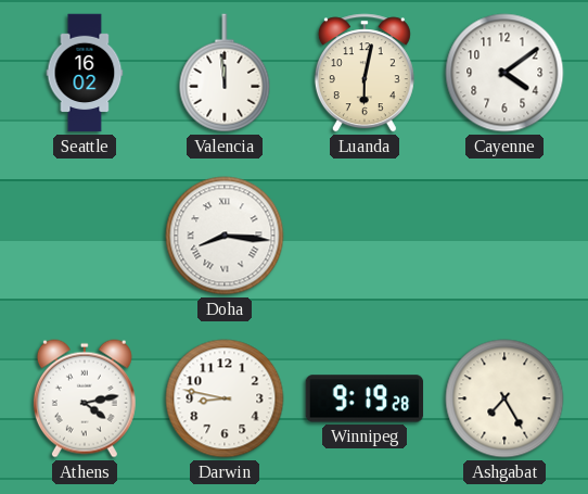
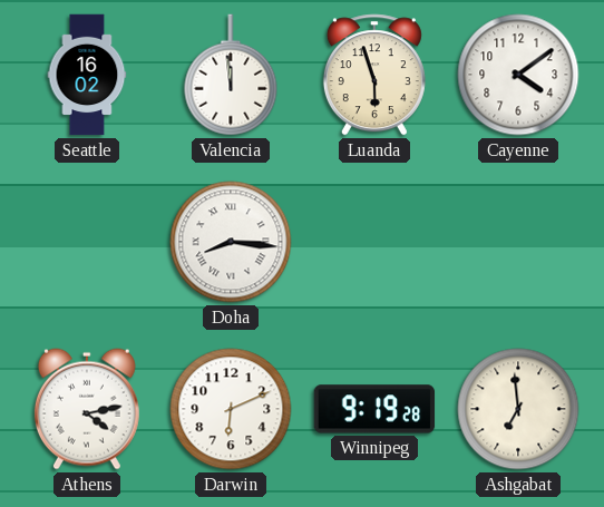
Luanda: 6:02 -> 5:57 (374, 75)
Darwin: 8:47 -> 6:11 (231, 409)
Ashgabat: 7:25 -> 6:59 (518, 409)
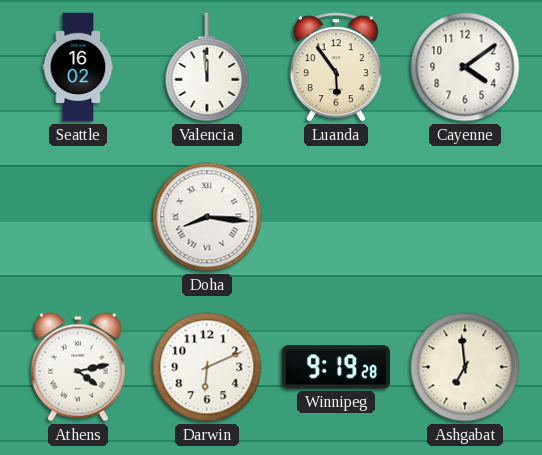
Luanda: 5:57 -> 5:54 (336, 67)
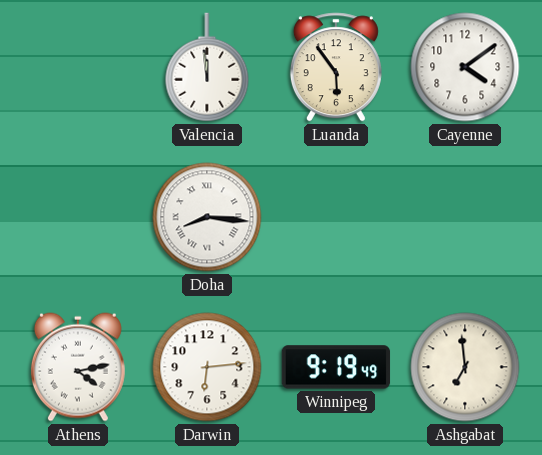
Seattle: 16:02 -> none (78, 67)
Darwin: 6:11 -> 6:14 (207, 367)
Winnipeg: 9:19:28 -> 9:19:49 (336, 367)
